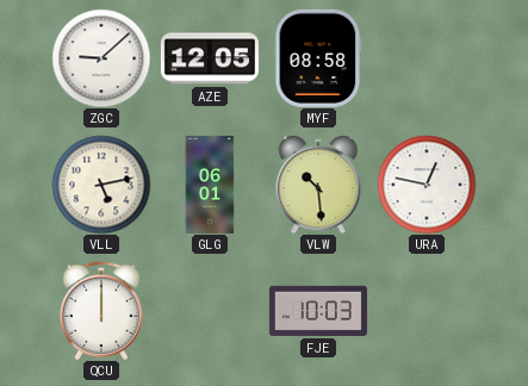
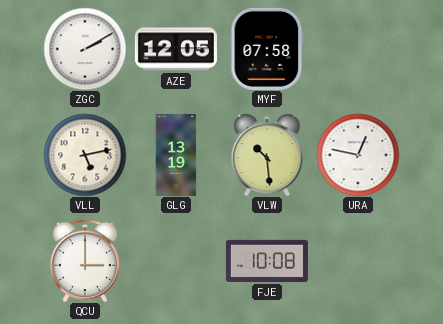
ZGC: 9:08 -> 2:10 (85, 49)
MYF: 08:58 -> 07:58 (267, 49)
GLG: 06:01 -> 13:19 (176, 155)
QCU: 12:00 -> 3:00 (85, 261)
FJE: 10:03 -> 10:08 (267, 261)
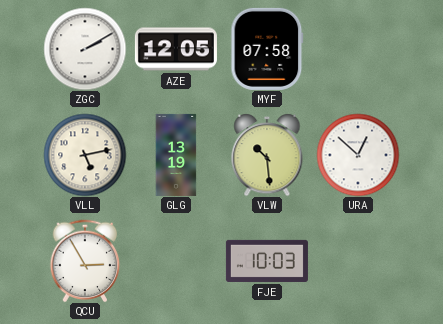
URA: 12:47 -> 12:52 (358, 155)
QCU: 3:00 -> 2:55 (85, 261)
FJE: 10:08 -> 10:03 (267, 261)
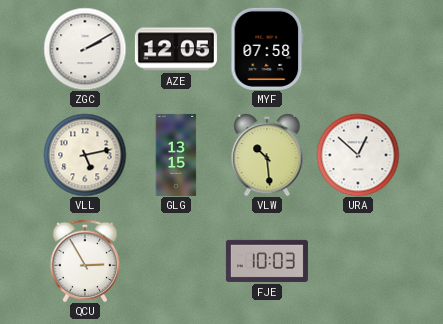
GLG: 13:19 -> 13:15 (176, 155)
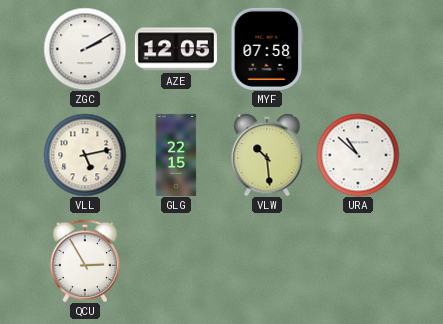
GLG: 13:15 -> 22:15 (176, 155)
URA: 12:52 -> 10:52 (358, 155)
FJE: 10:03 -> none (267, 261)
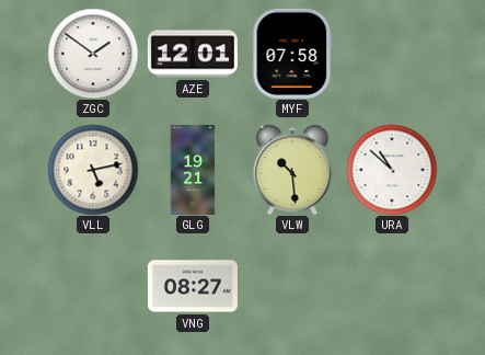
ZGC: 2:10 -> 1:51 (93, 54)
AZE: 12:05 -> 12:01 (193, 54)
GLG: 22:15 -> 19:21 (193, 170)
QCU: 2:55 -> none (85, 261)
VNG: none -> 08:27 (193, 286)
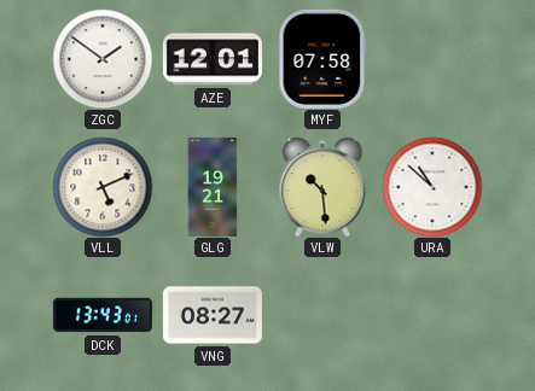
VLL: 5:13 -> 5:11 (103, 187)
DCK: none -> 13:43 (103, 315)
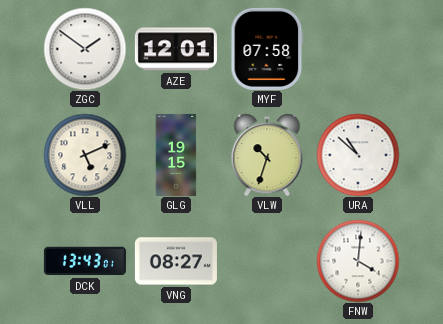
GLG: 19:21 -> 19:15 (176, 155)
VLW: 10:29 -> 10:33 (267, 155)
FNW: none -> 4:01 (358, 261)
